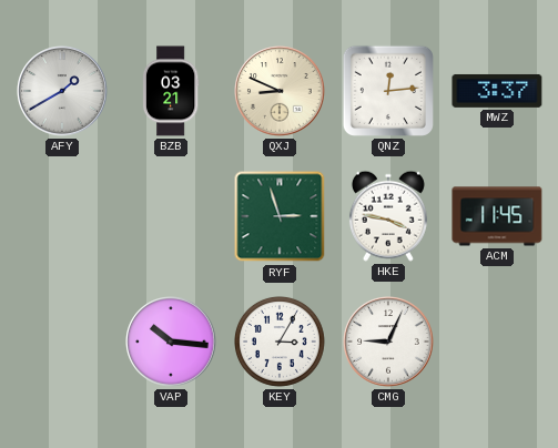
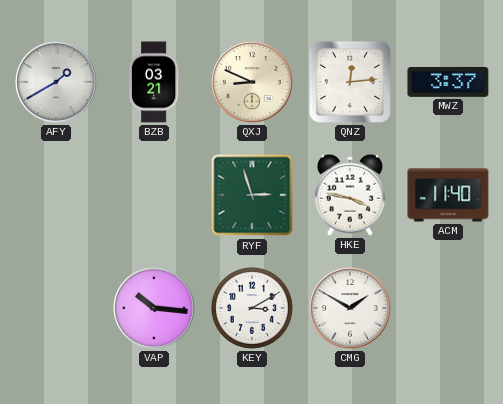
ACM: 11:45 -> 11:40 (448, 195)
KEY: 3:05 -> 3:10 (252, 308)
CMG: 9:04 -> 1:50 (350, 308)
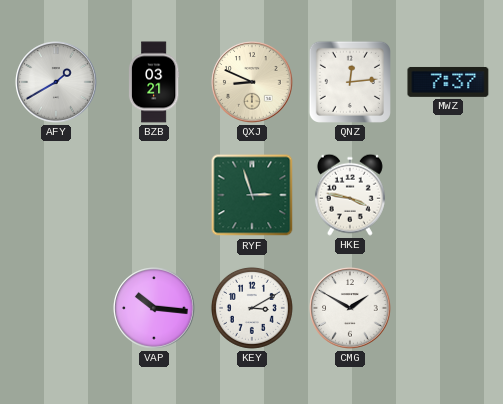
MWZ: 3:37 -> 7:37 (448, 82)
ACM: 11:40 -> none (448, 195)
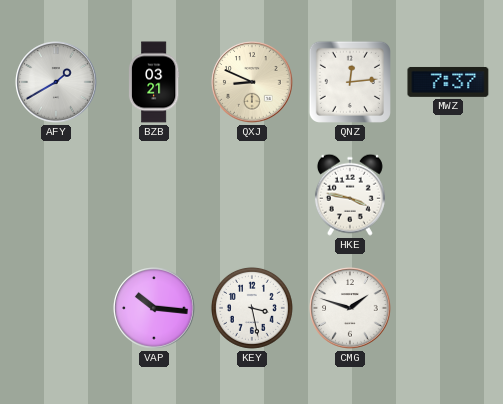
RYF: 2:57 -> none (252, 195)
KEY: 3:10 -> 3:28 (252, 308)
CMG: 1:50 -> 1:48 (350, 308)
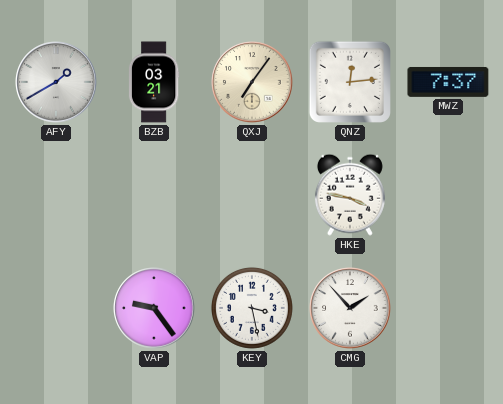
QXJ: 8:49 -> 7:06 (252, 82)
VAP: 10:16 -> 9:24 (154, 308)
CMG: 1:48 -> 1:53 (350, 308)
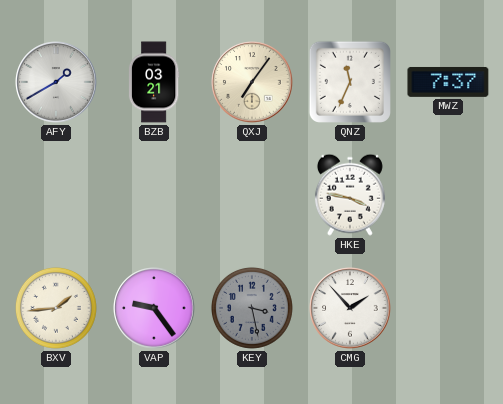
QNZ: 12:14 -> 11:34 (350, 82)
BXV: none -> 1:44 (56, 308)
KEY dial: white -> grey (252, 308)
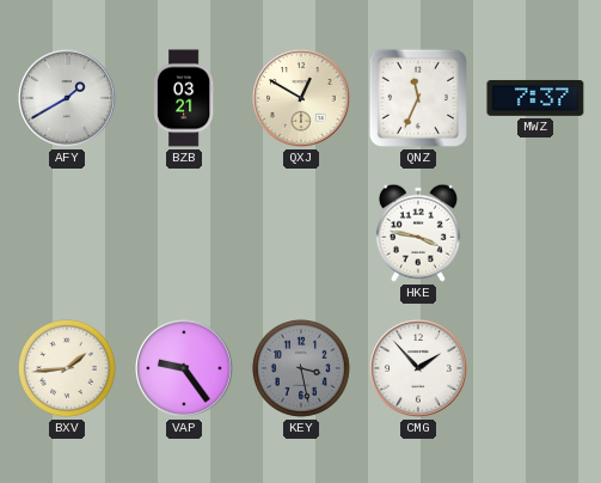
QXJ: 7:06 -> 12:50 (301, 98)
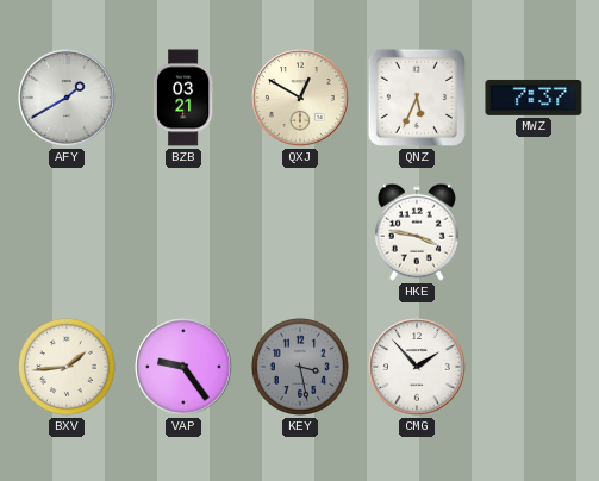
QNZ: 11:34 -> 5:34 (417, 98)
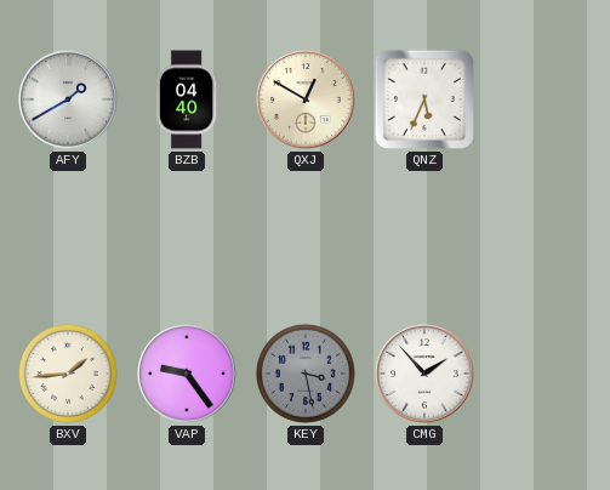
BZB: 03:21 -> 04:40 (187, 99)
MWZ: 7:37 -> none (534, 98)
HKE: 3:47 -> none (417, 232)
